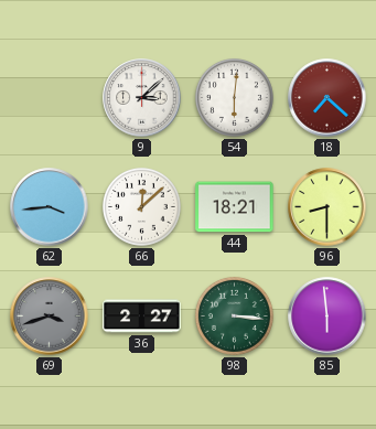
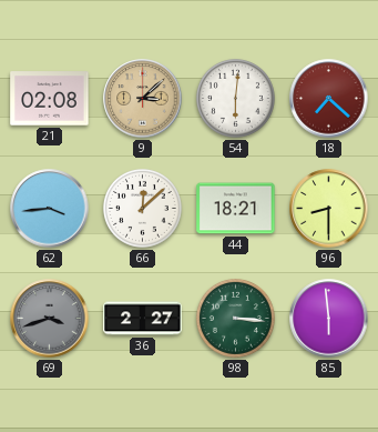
21: none -> 02:08 (50, 99)
9 dial: white -> champagne (143, 99)
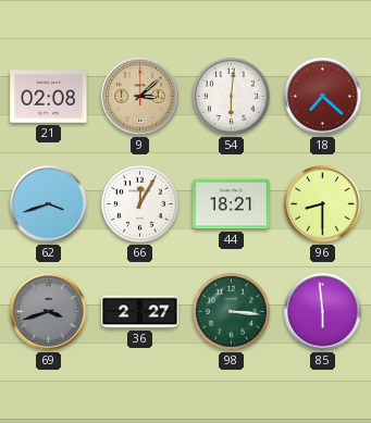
62: 3:44 -> 3:42 (49, 204)
66: 12:08 -> 12:05 (139, 203)
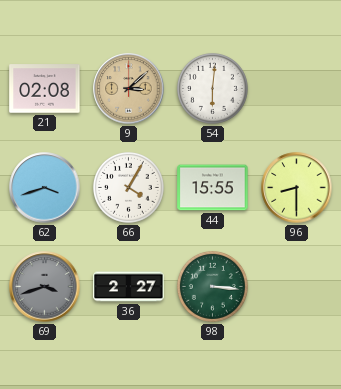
18: 7:22 -> none (323, 97)
66: 12:05 -> 4:05 (128, 187)
44: 18:21 -> 15:55 (213, 188)
85: 5:59 -> none (323, 312)
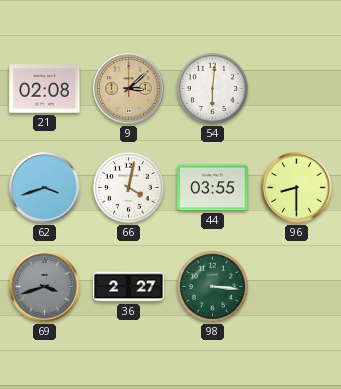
66: 4:05 -> 4:02 (128, 187)
44: 15:55 -> 03:55 (213, 188)
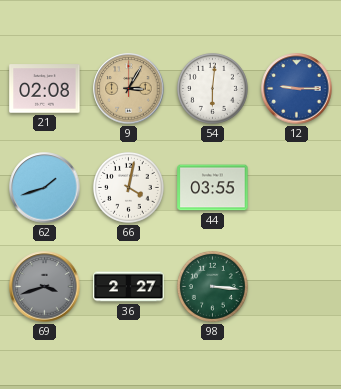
9: 3:08 -> 3:05 (129, 89)
12: none -> 9:15 (297, 89)
62: 3:42 -> 1:42 (45, 188)
96: 8:30 -> none (297, 188)
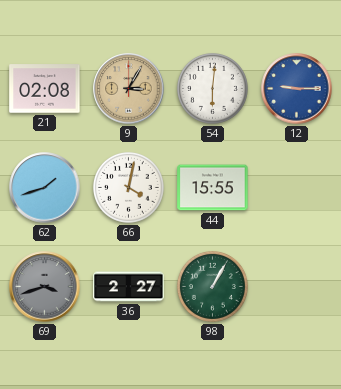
44: 03:55 -> 15:55 (213, 188)
98: 3:16 -> 1:05 (212, 286)
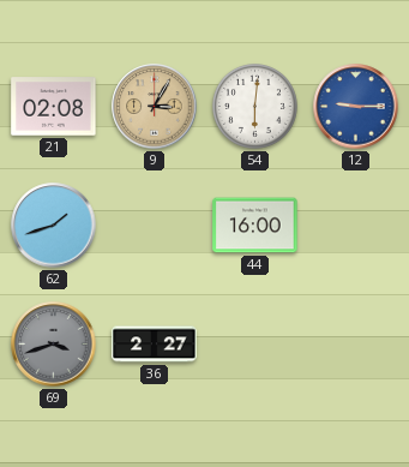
66: 4:02 -> none (128, 187)
44: 15:55 -> 16:00 (255, 226)
98: 1:05 -> none (212, 286)
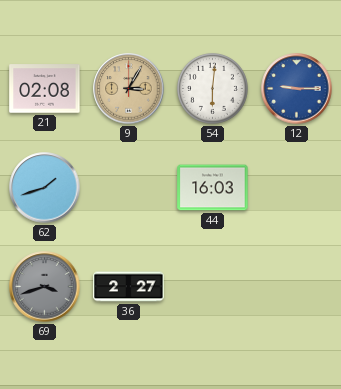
44: 16:00 -> 16:03 (213, 188)
